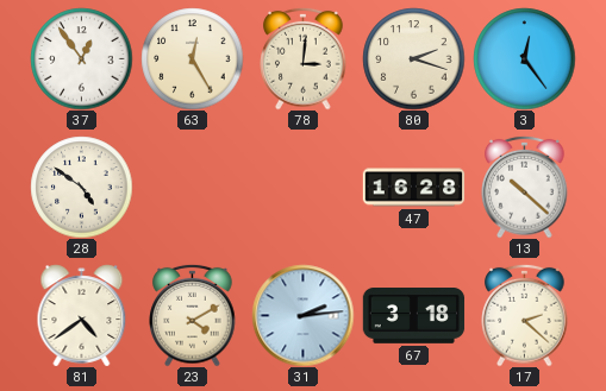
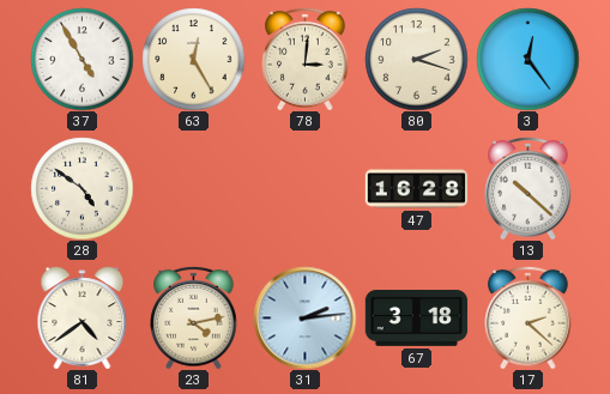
37: 12:54 -> 4:55 (81, 59)
23: 4:10 -> 4:13 (194, 317)
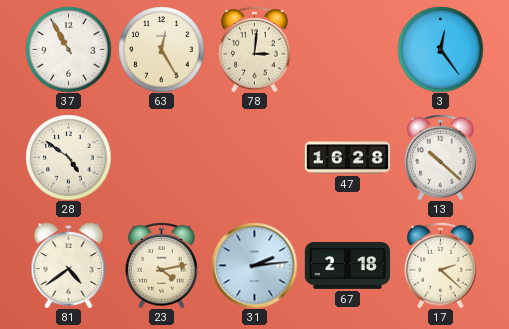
37: 4:55 -> 10:55 (68, 49)
80: 2:18 -> none (416, 59)
67: 3:18 -> 2:18 (347, 266)
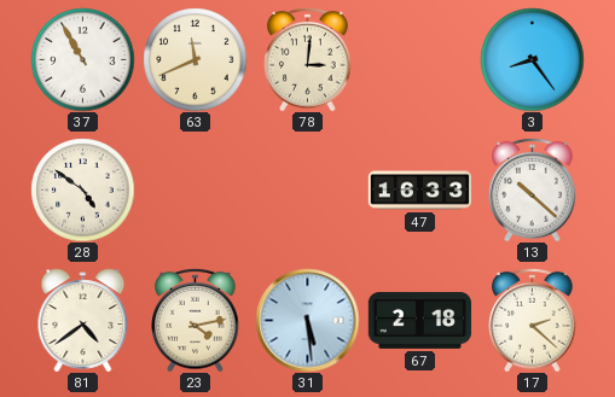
63: 12:25 -> 11:41 (195, 59)
3: 12:24 -> 8:24 (532, 59)
47: 16:28 -> 16:33 (419, 191)
31: 2:14 -> 5:29 (307, 320)
